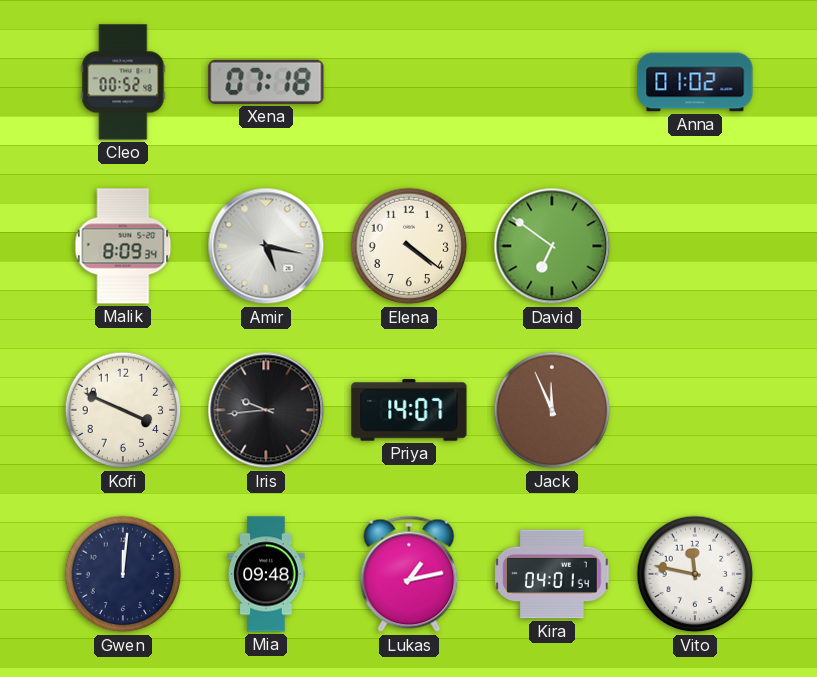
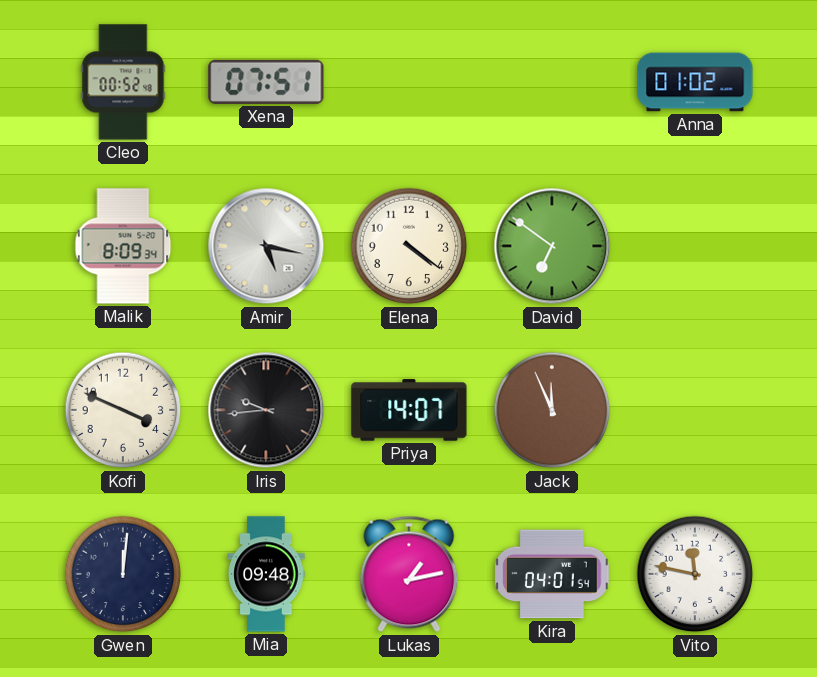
Xena: 07:18 -> 07:51 (266, 82)
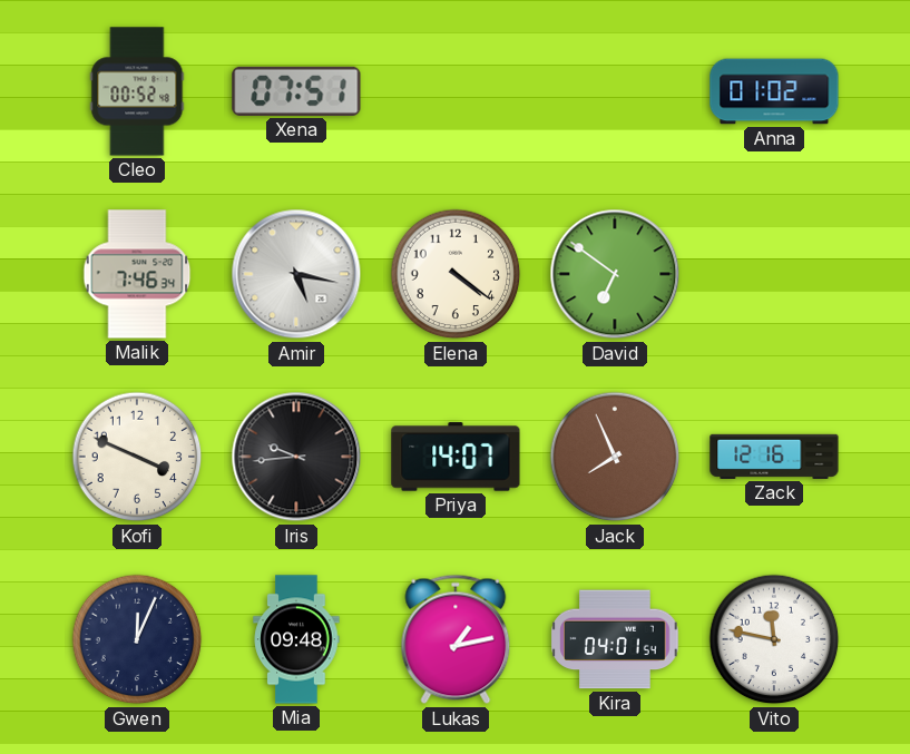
Malik: 8:09 -> 7:46 (137, 274)
Jack: 11:56 -> 7:56 (615, 457)
Zack: none -> 12:16 (774, 457)
Gwen: 12:01 -> 12:04 (137, 639)
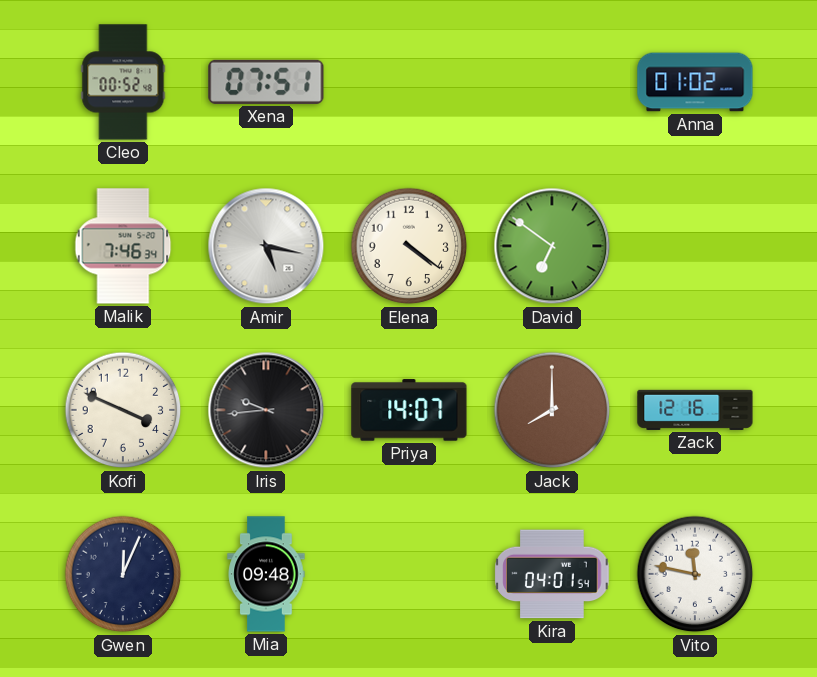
Jack: 7:56 -> 8:00 (552, 410)
Lukas: 1:13 -> none (456, 639)
